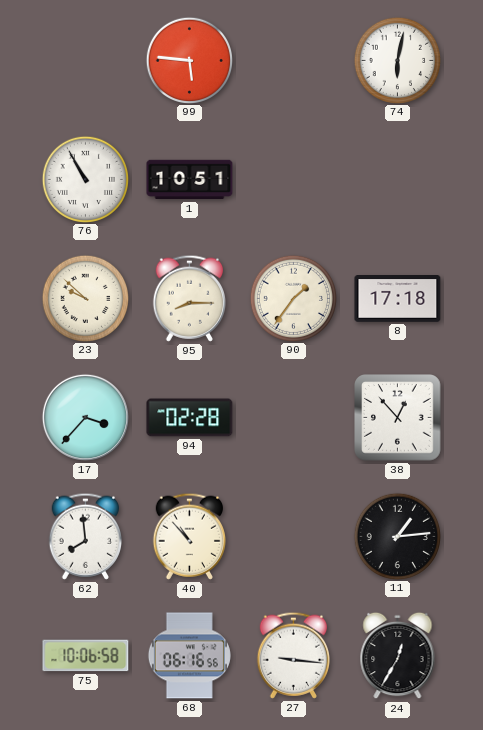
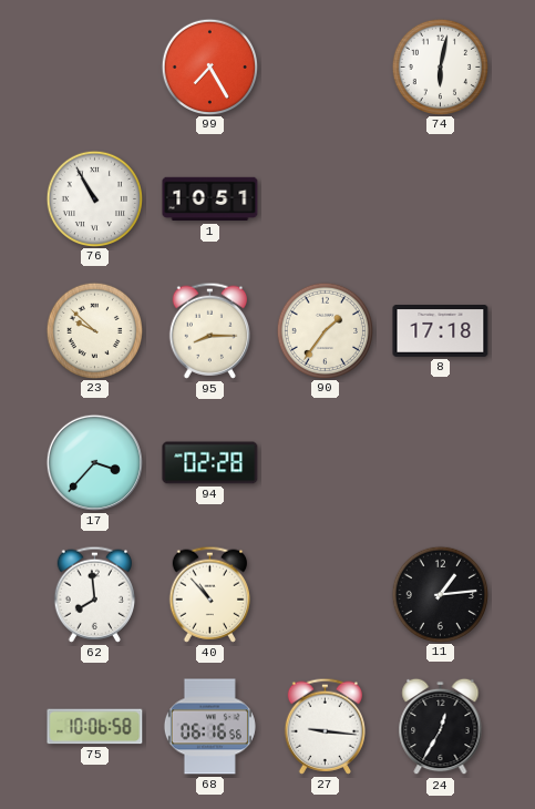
99: 5:46 -> 7:25 (209, 66)
38: 12:53 -> none (398, 418)
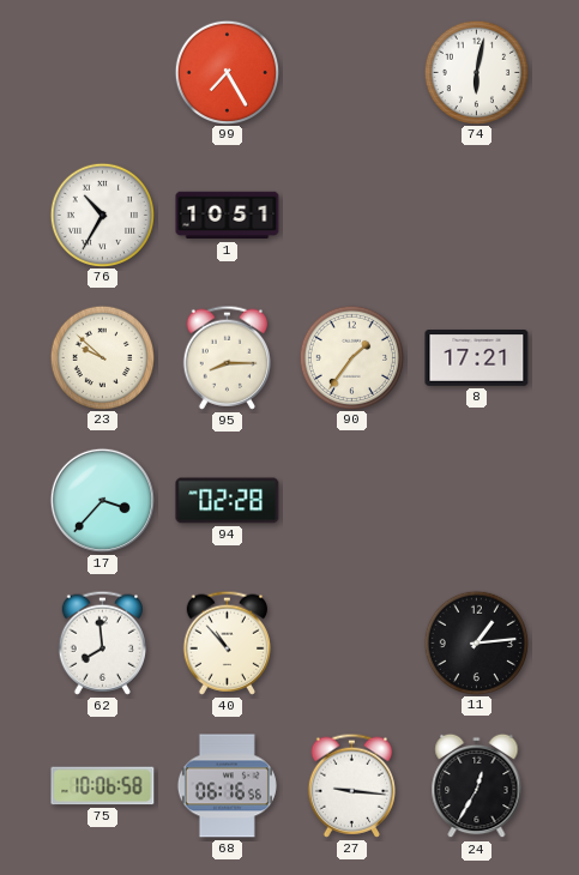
76: 10:55 -> 10:35 (102, 215)
8: 17:18 -> 17:21 (477, 358)
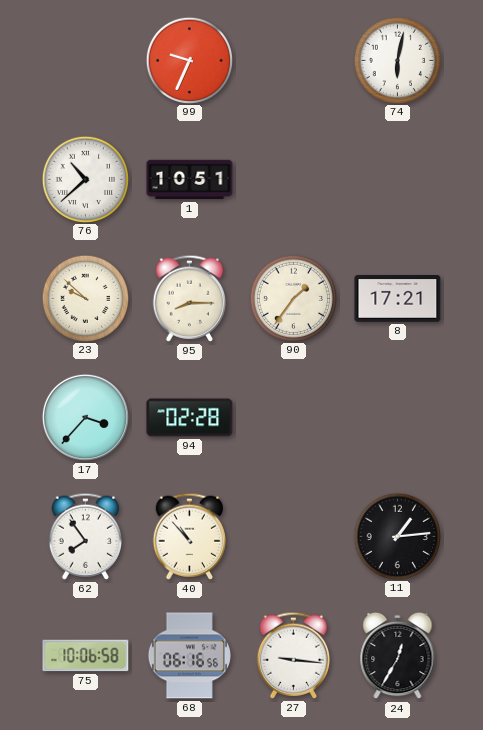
99: 7:25 -> 9:34 (189, 60)
76: 10:35 -> 10:38 (85, 179)
62: 7:59 -> 7:54 (85, 536)
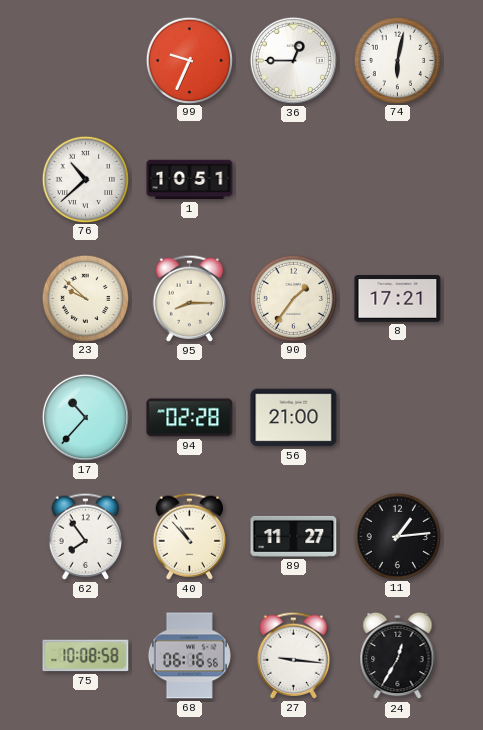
36: none -> 12:45 (293, 60)
17: 3:37 -> 10:37 (85, 417)
56: none -> 21:00 (294, 418)
89: none -> 11:27 (294, 536)
75: 10:06 -> 10:08 (86, 656)
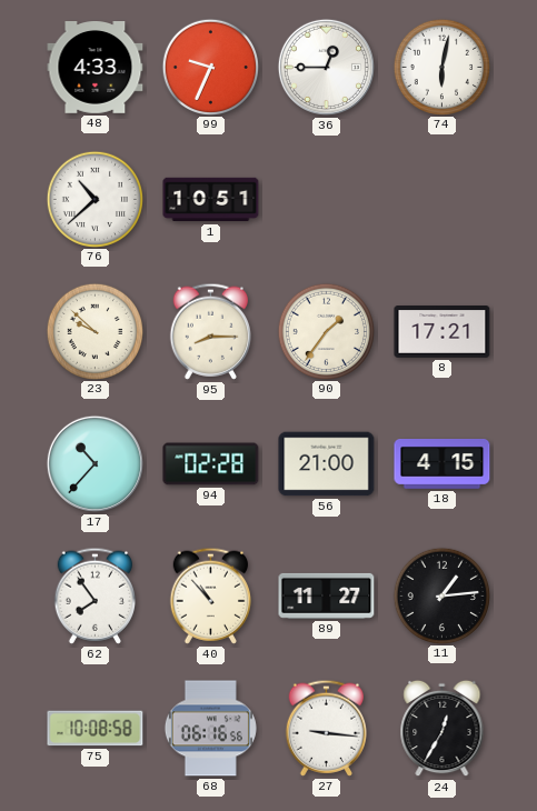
48: none -> 4:33 (96, 68)
18: none -> 4:15 (442, 464)
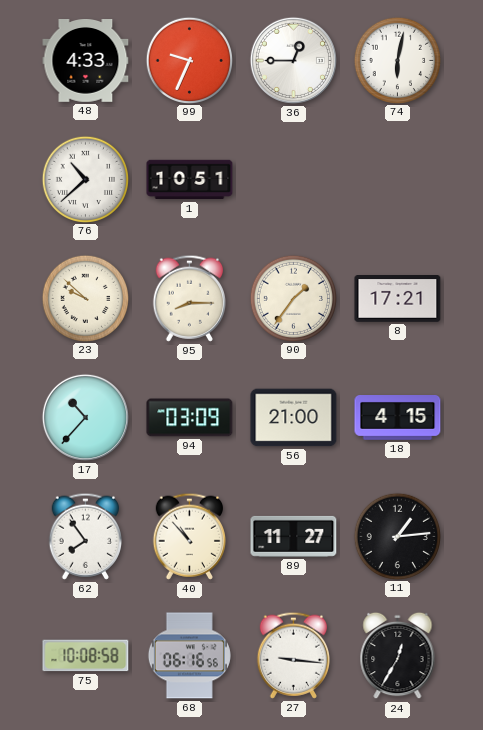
94: 02:28 -> 03:09 (190, 418)
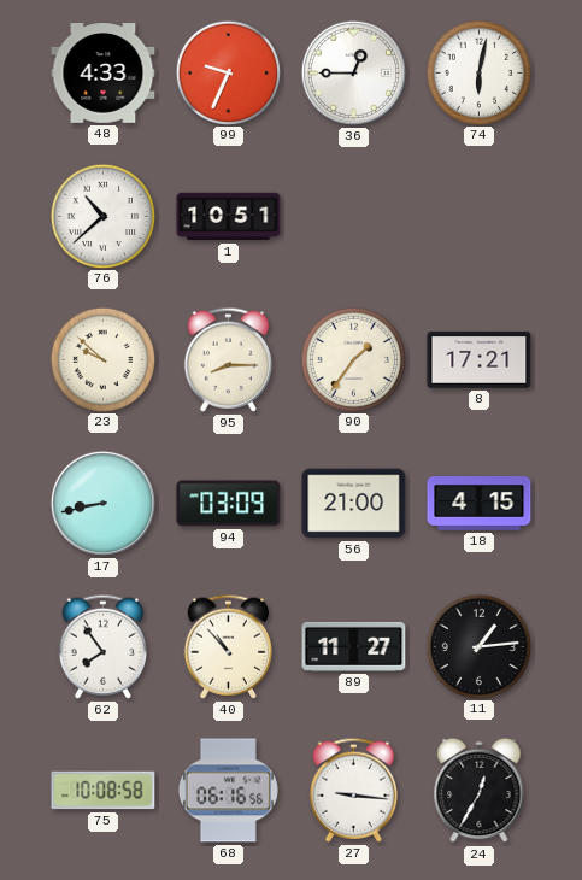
17: 10:37 -> 8:43 (102, 503)
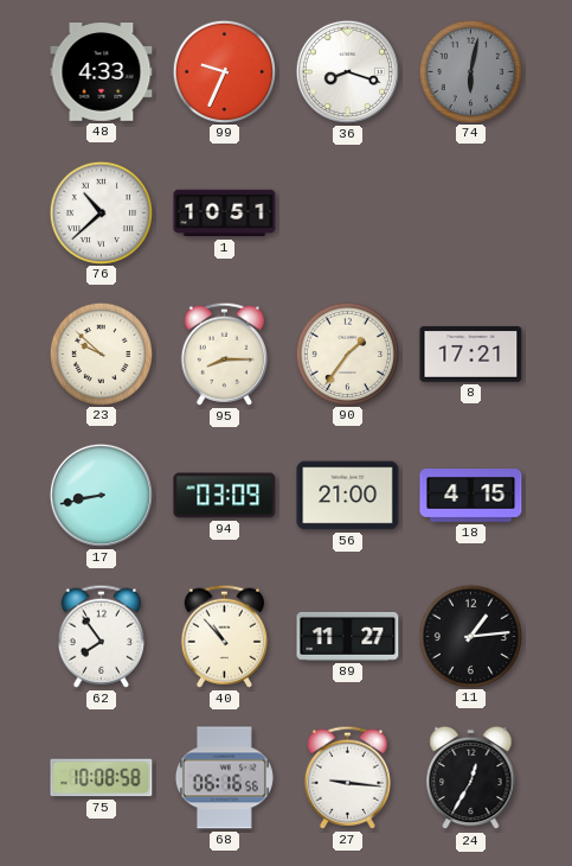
36: 12:45 -> 8:18 (347, 71)
74 dial: white -> grey (470, 71)
